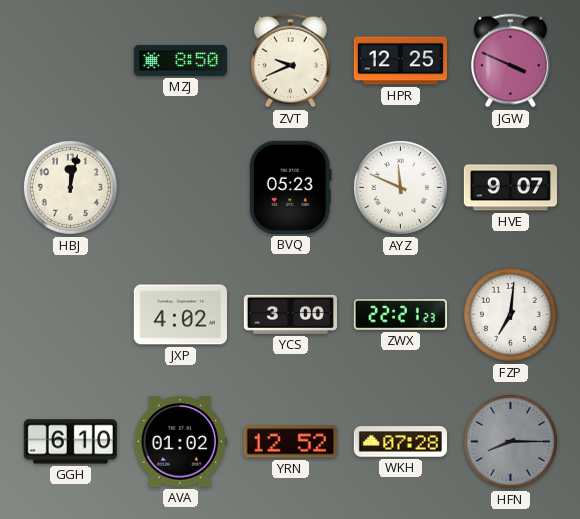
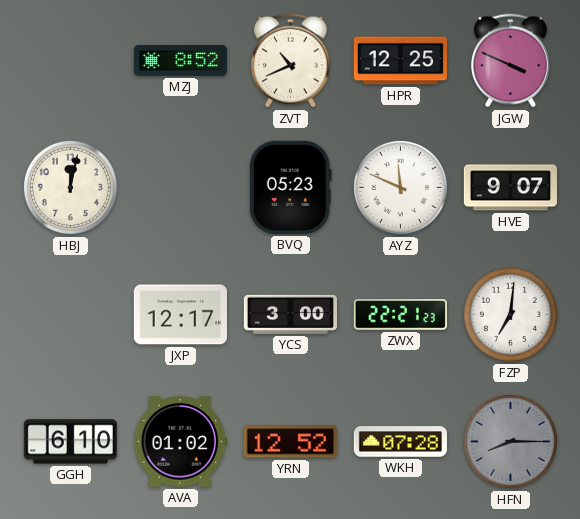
MZJ: 8:50 -> 8:52 (180, 60)
ZVT: 9:41 -> 10:41 (291, 61)
JXP: 4:02 -> 12:17 (180, 315)
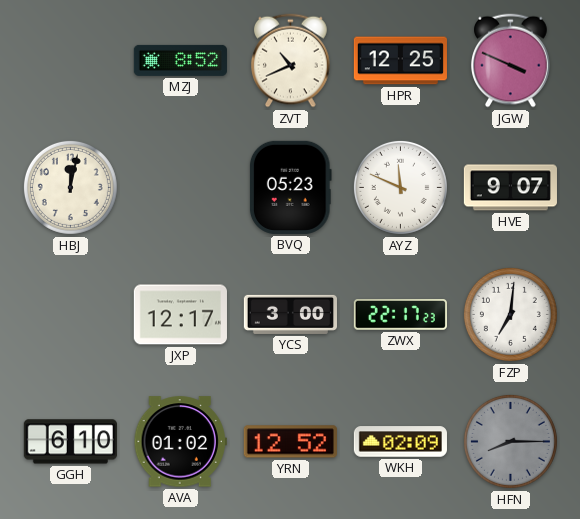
ZWX: 22:21 -> 22:17 (400, 315)
WKH: 07:28 -> 02:09 (400, 442)
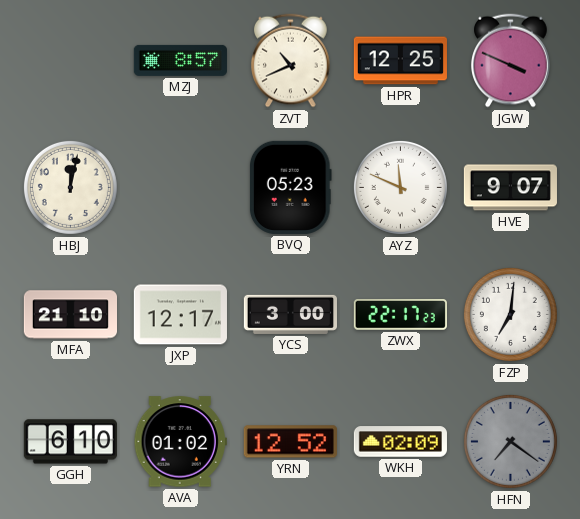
MZJ: 8:52 -> 8:57 (180, 60)
MFA: none -> 21:10 (70, 315)
HFN: 8:15 -> 7:21 (510, 441)
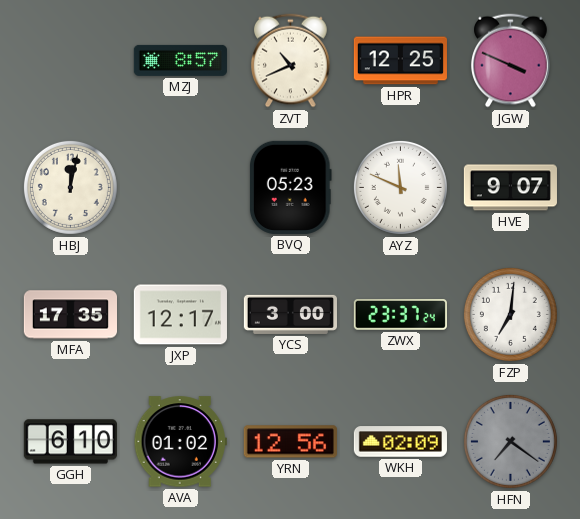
MFA: 21:10 -> 17:35 (70, 315)
ZWX: 22:17 -> 23:37 (400, 315)
YRN: 12:52 -> 12:56 (290, 442)
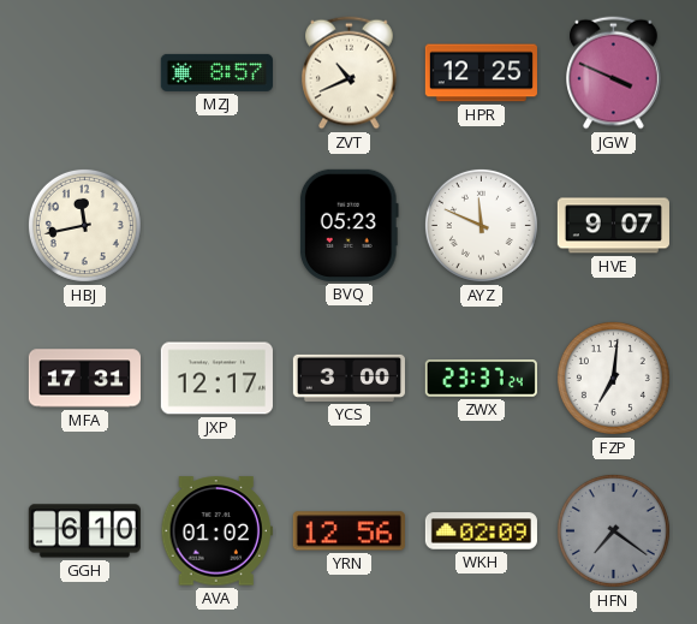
HBJ: 12:02 -> 11:43 (84, 225)
MFA: 17:35 -> 17:31 (84, 379)
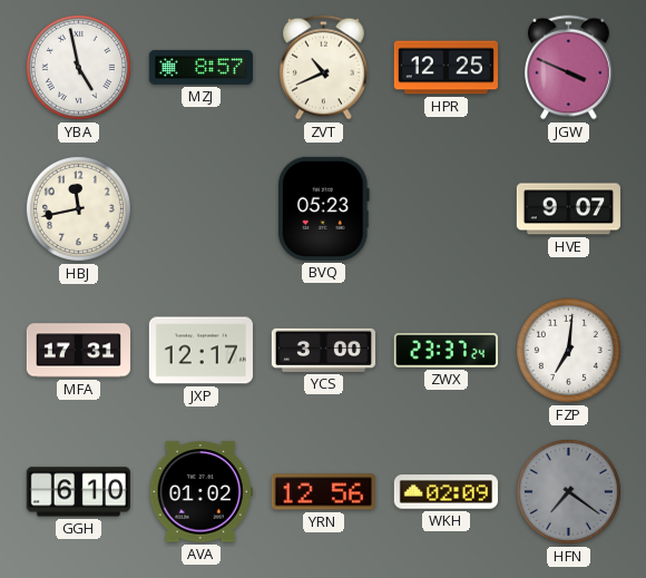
YBA: none -> 4:58 (78, 67)
AYZ: 11:49 -> none (481, 225)
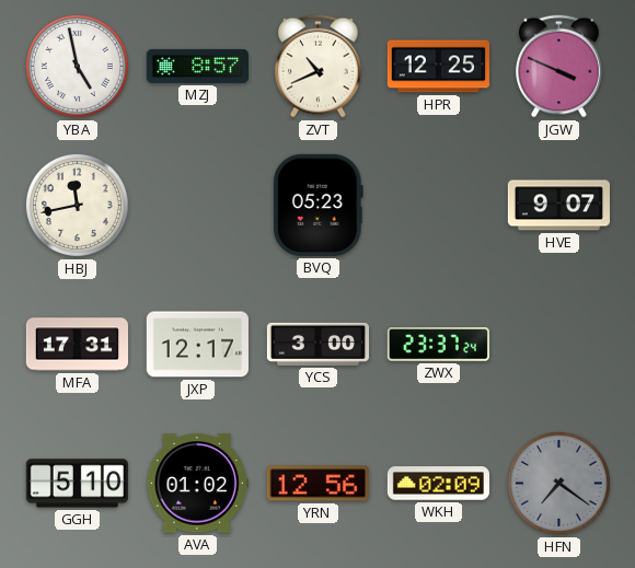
FZP: 7:01 -> none (568, 350)
GGH: 6:10 -> 5:10 (77, 484)
